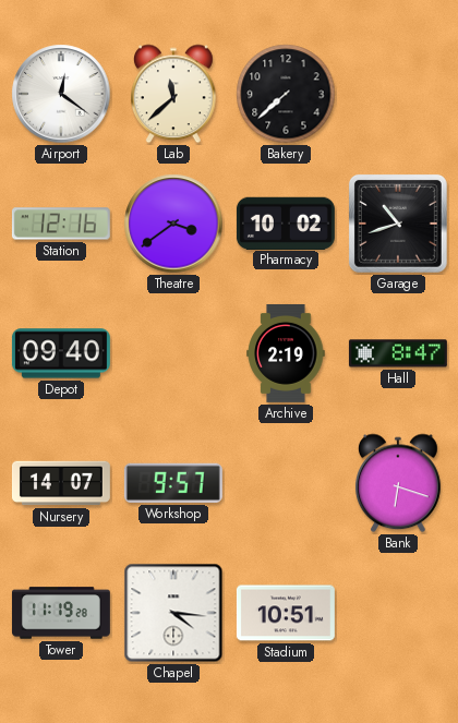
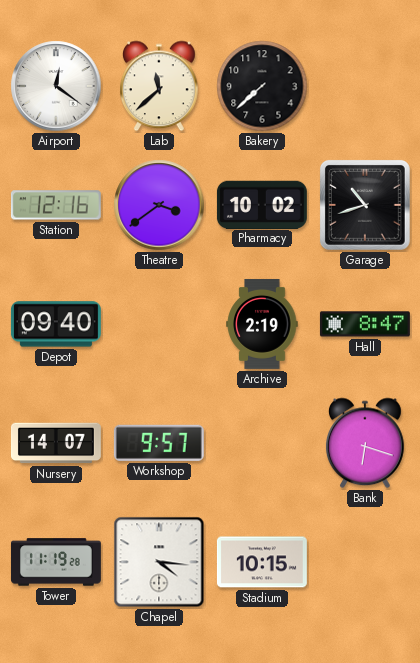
Stadium: 10:51 -> 10:15 (262, 562)
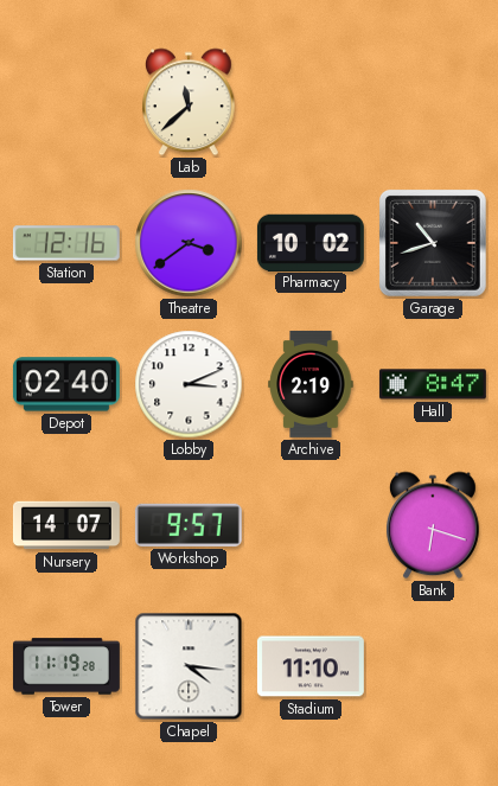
Airport: 12:21 -> none (56, 86)
Bakery: 7:38 -> none (262, 86)
Depot: 09:40 -> 02:40 (66, 384)
Lobby: none -> 3:11 (189, 384)
Stadium: 10:15 -> 11:10 (311, 666)
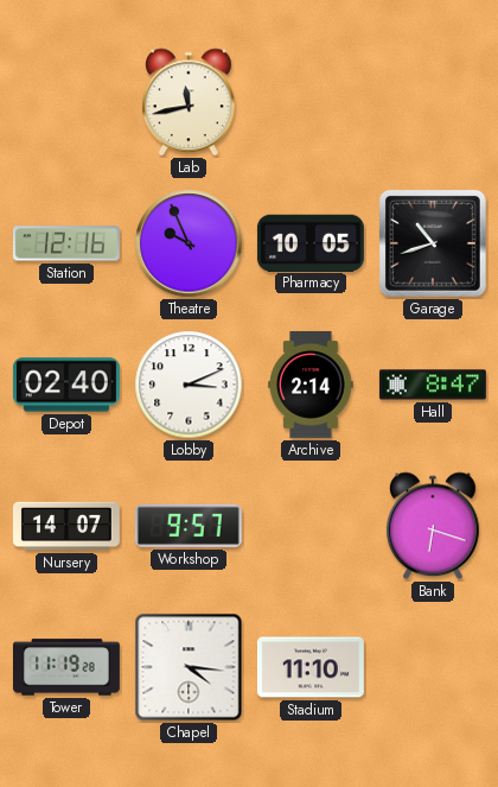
Lab: 11:38 -> 11:43 (189, 102)
Theatre: 3:39 -> 9:56 (189, 243)
Pharmacy: 10:02 -> 10:05 (311, 242)
Archive: 2:19 -> 2:14 (311, 385)
